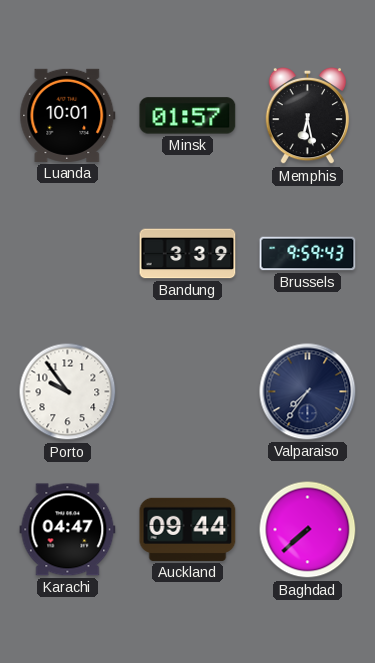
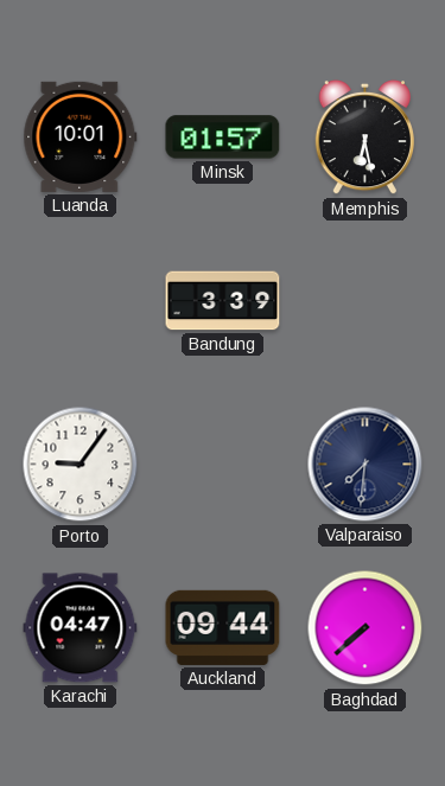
Brussels: 9:59 -> none (308, 254)
Porto: 9:54 -> 9:06 (81, 465)
Valparaiso: 7:36 -> 7:31 (365, 465)
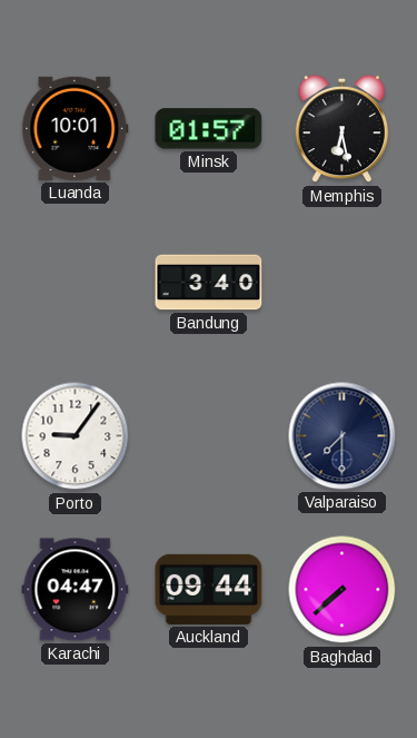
Bandung: 3:39 -> 3:40 (209, 283)
Valparaiso: 7:31 -> 7:30 (342, 436)
